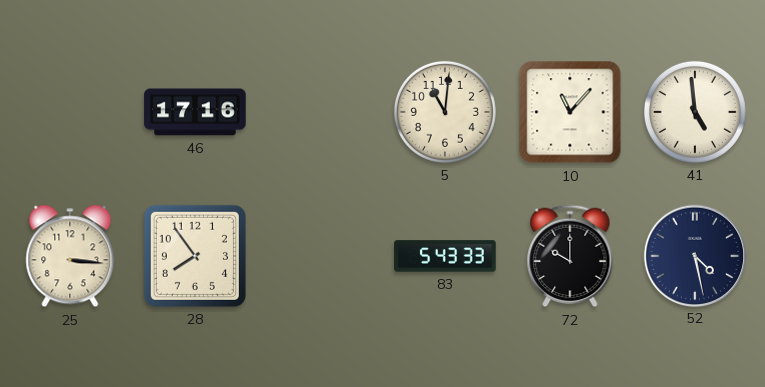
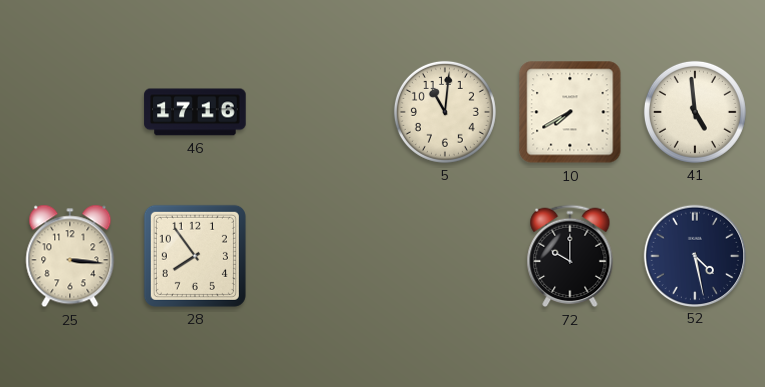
10: 11:07 -> 7:40 (570, 112)
83: 5:43 -> none (445, 256)
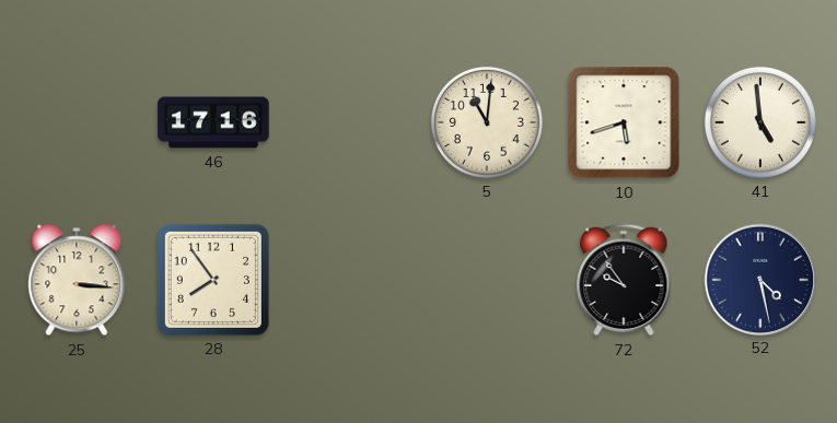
10: 7:40 -> 5:42 (624, 122)
72: 10:00 -> 9:54 (624, 280)
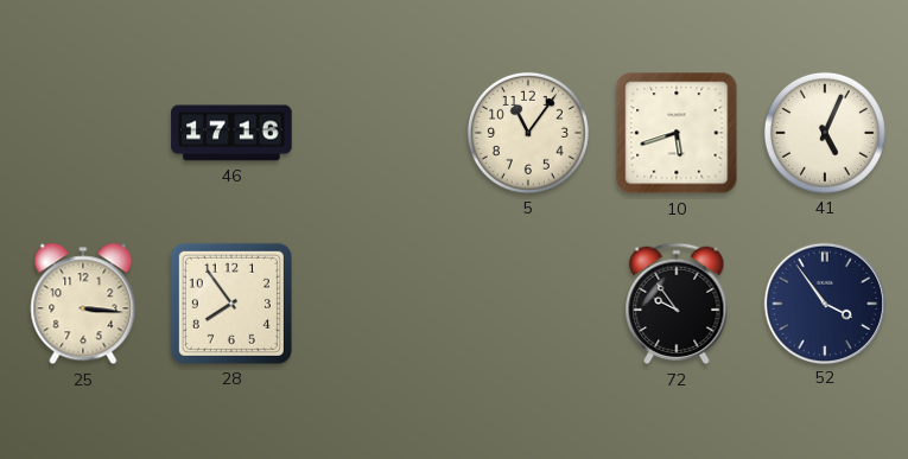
5: 11:01 -> 11:06 (528, 133)
41: 4:59 -> 5:04 (825, 133)
52: 4:28 -> 3:54 (824, 302)
